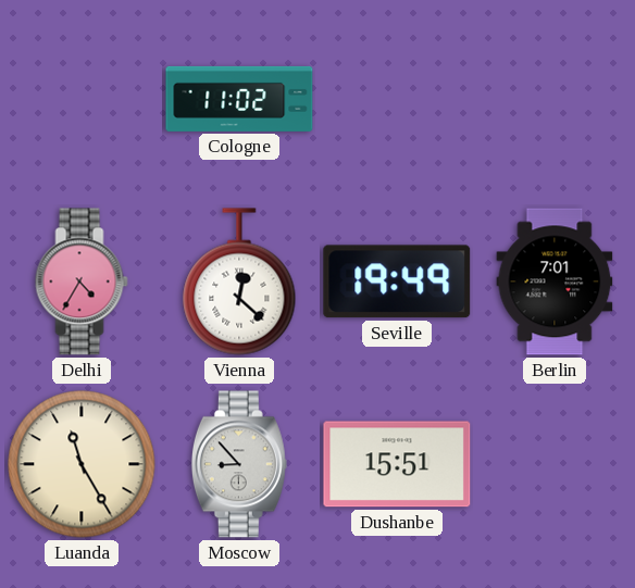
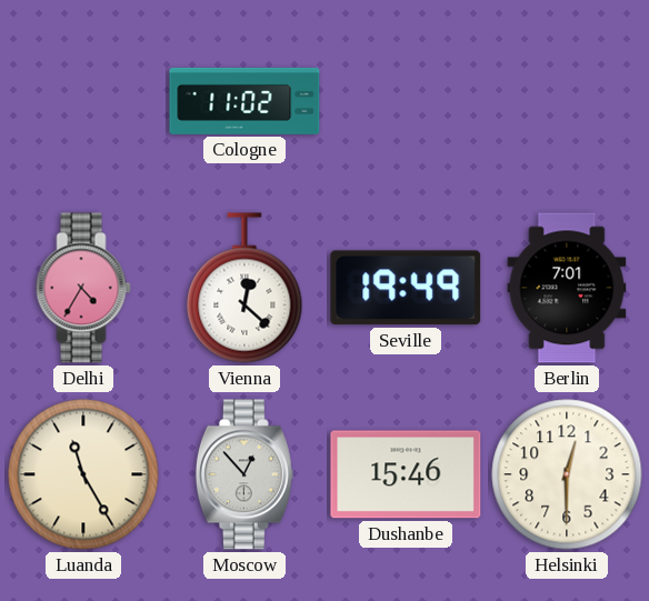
Moscow: 8:53 -> 12:53 (244, 474)
Dushanbe: 15:51 -> 15:46 (406, 474)
Helsinki: none -> 12:30 (567, 474)
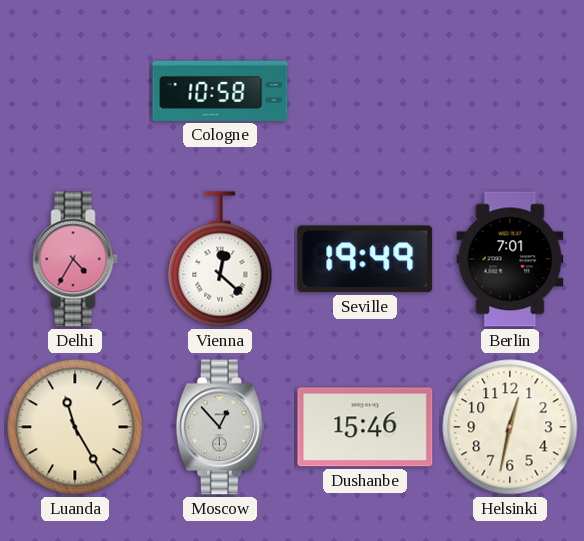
Cologne: 11:02 -> 10:58 (220, 91)
Helsinki: 12:30 -> 12:32 (510, 427)
